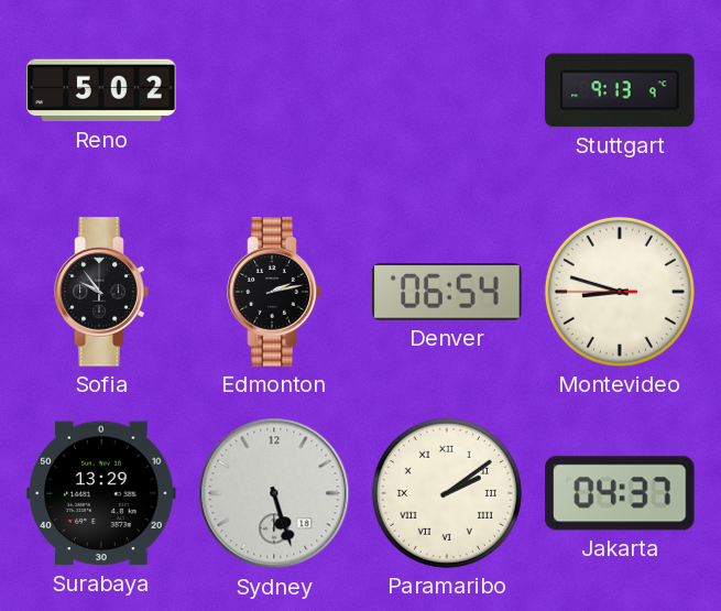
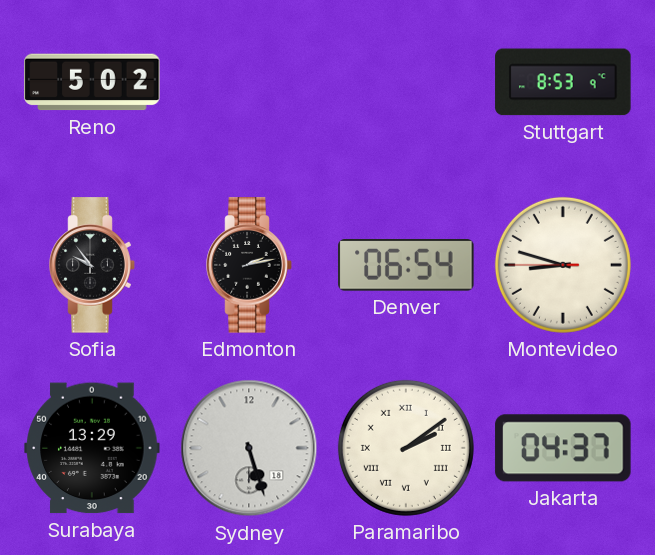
Stuttgart: 9:13 -> 8:53 (563, 82)
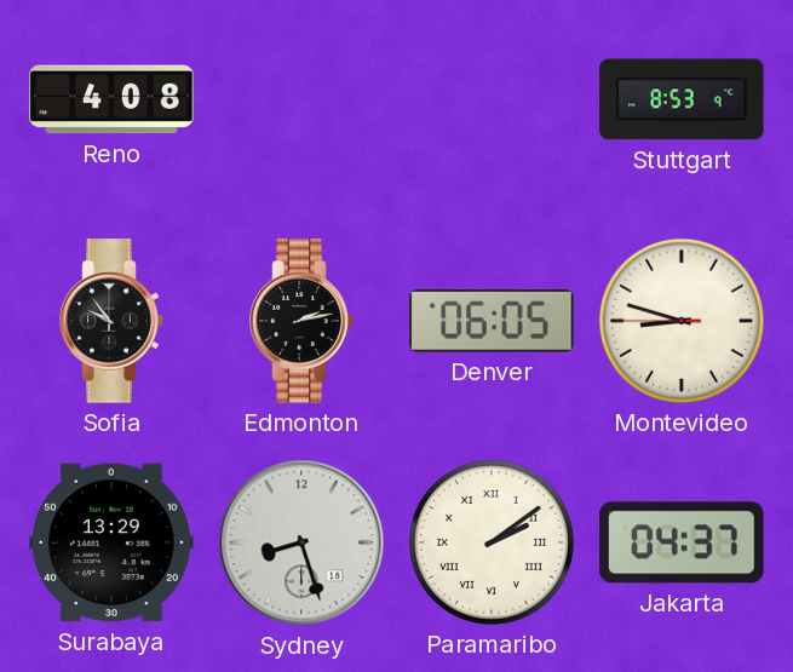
Reno: 5:02 -> 4:08 (111, 99)
Denver: 06:54 -> 06:05 (492, 322)
Sydney: 5:27 -> 8:27 (301, 542)
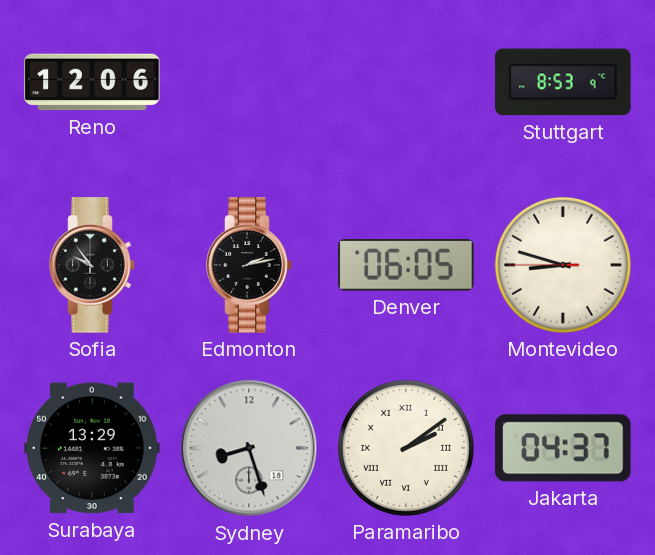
Reno: 4:08 -> 12:06 (92, 82)
